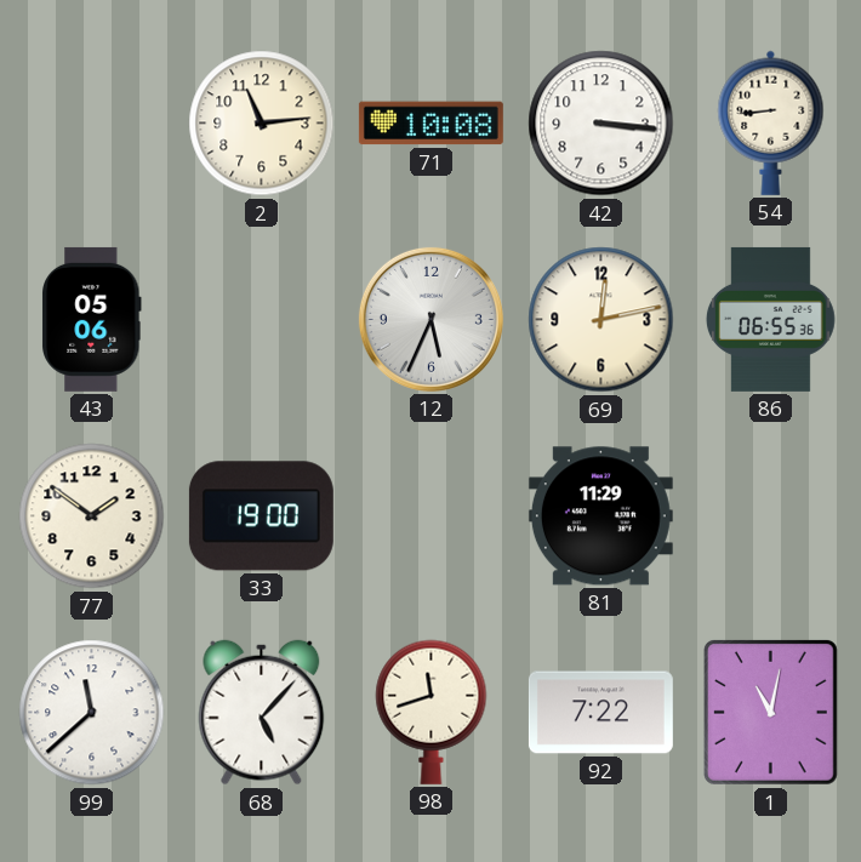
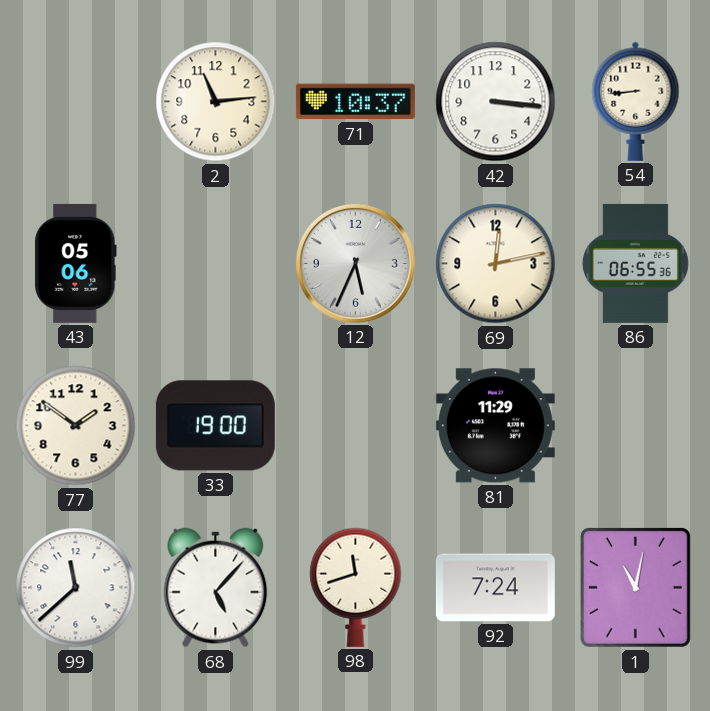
71: 10:08 -> 10:37 (355, 102)
92: 7:22 -> 7:24 (495, 588)
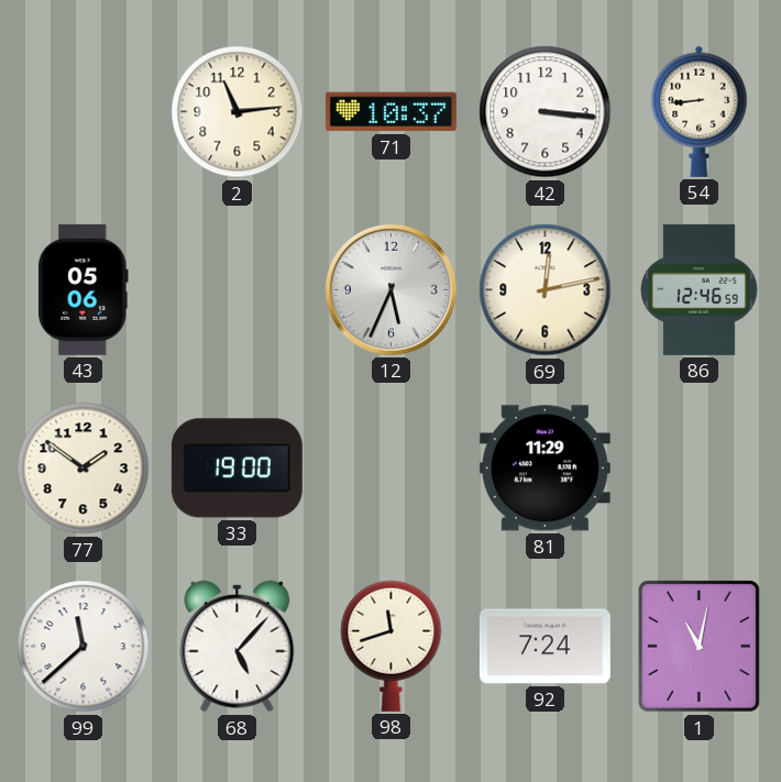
86: 06:55 -> 12:46 (698, 289)
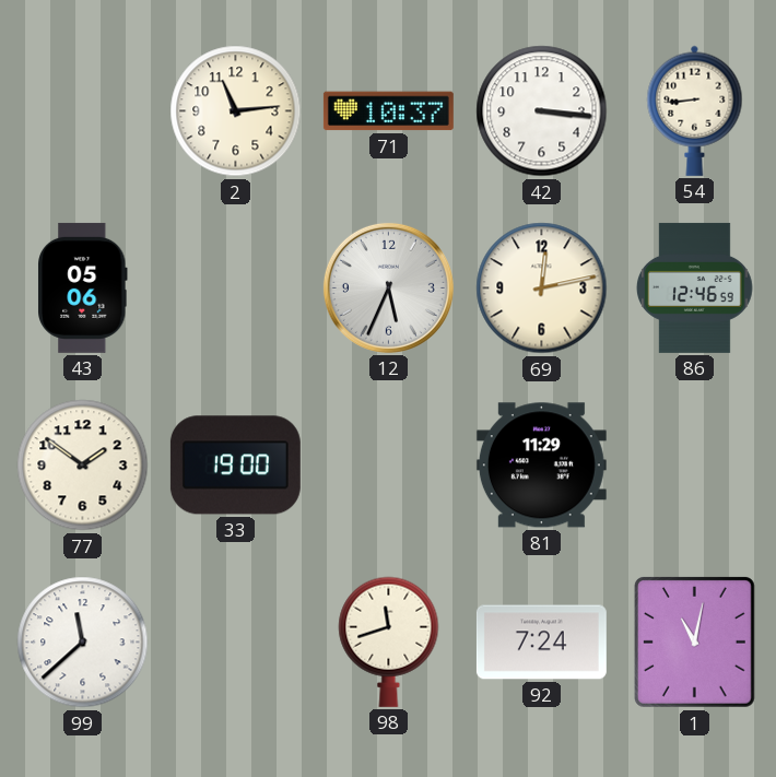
68: 5:07 -> none (238, 647)
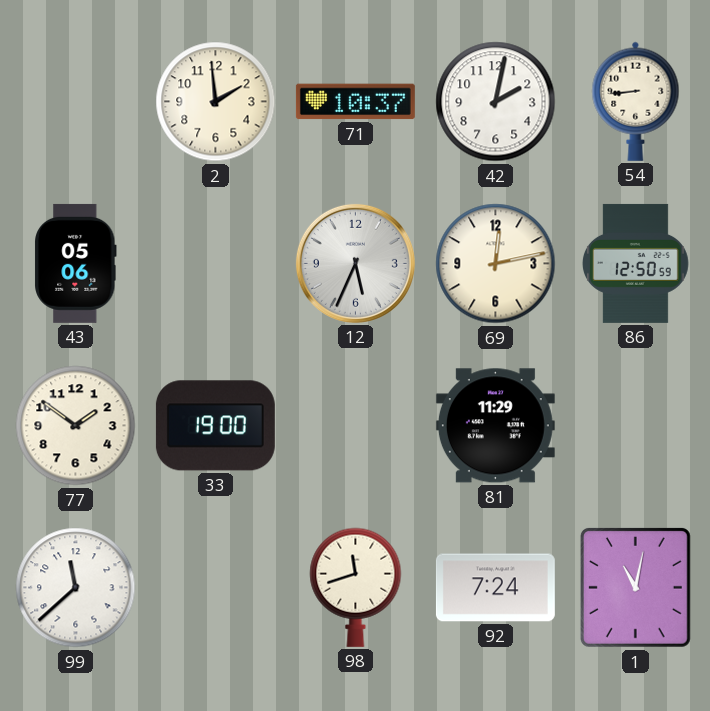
2: 11:14 -> 1:59 (216, 102)
42: 3:16 -> 2:02 (496, 102)
86: 12:46 -> 12:50 (635, 263)
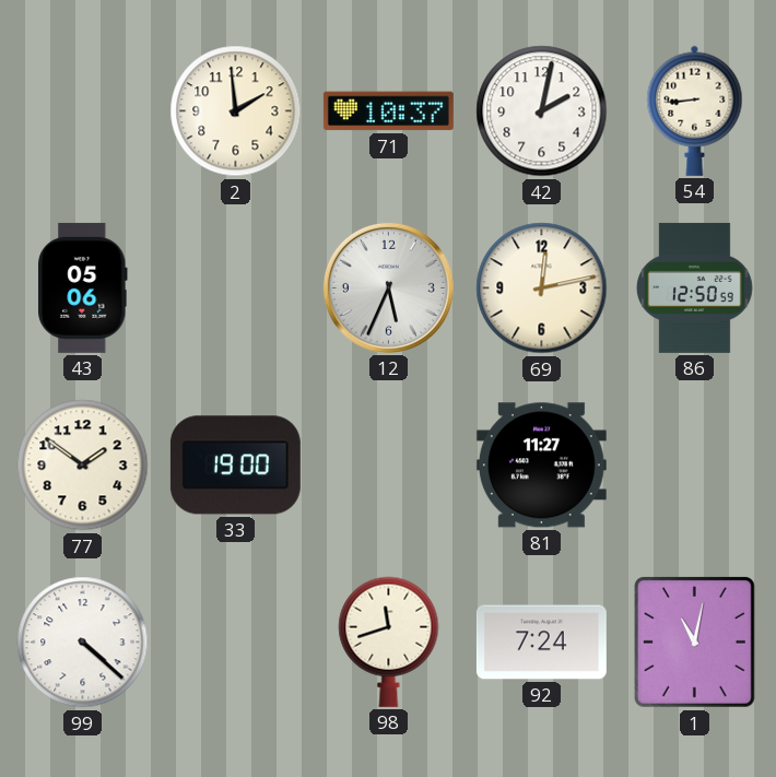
81: 11:29 -> 11:27 (541, 466)
99: 11:38 -> 4:22 (83, 643)
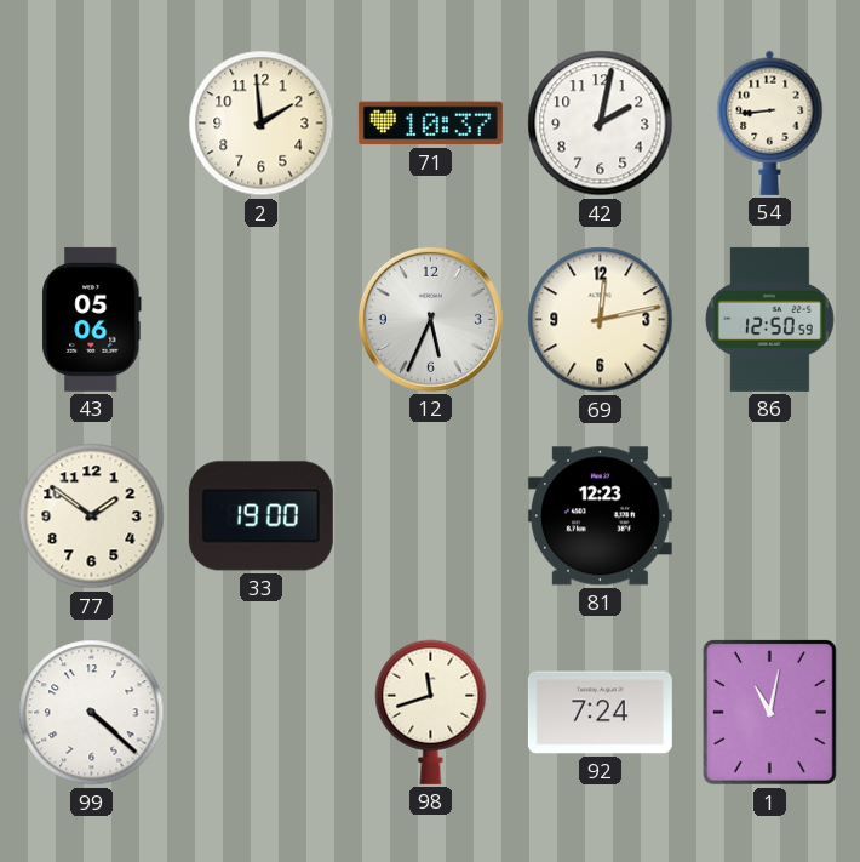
81: 11:27 -> 12:23 (600, 516)
